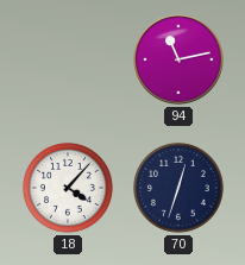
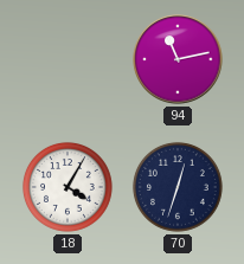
18: 4:07 -> 4:05 (68, 187)
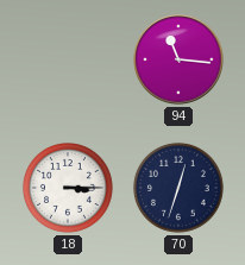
94: 11:13 -> 11:16 (178, 59)
18: 4:05 -> 3:15 (68, 188)
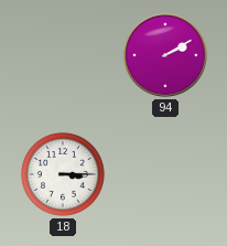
94: 11:16 -> 2:10 (165, 55)
70: 12:33 -> none (178, 188)
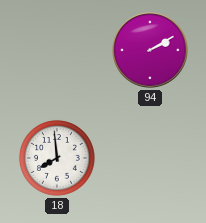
18: 3:15 -> 7:59 (57, 158)
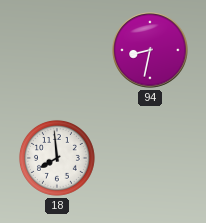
94: 2:10 -> 8:32 (150, 50)
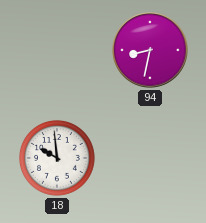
18: 7:59 -> 9:59 (57, 158)
